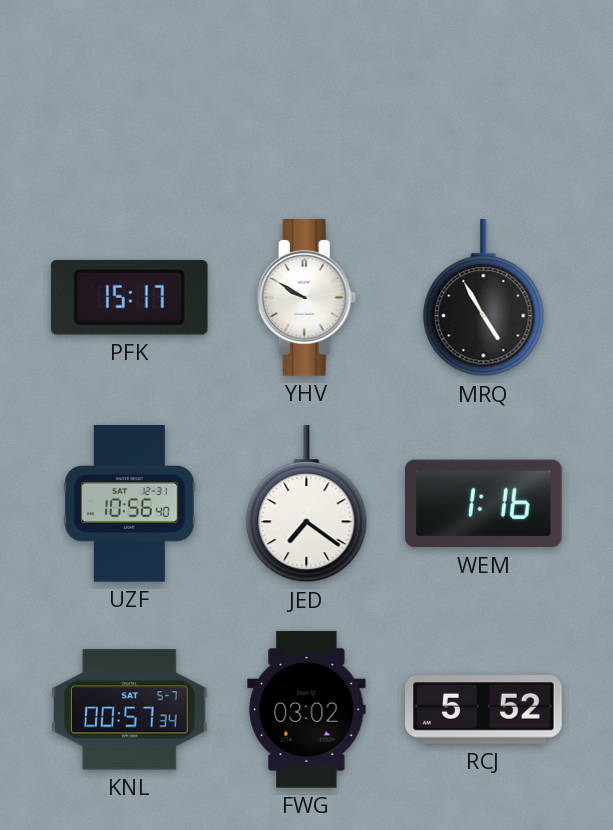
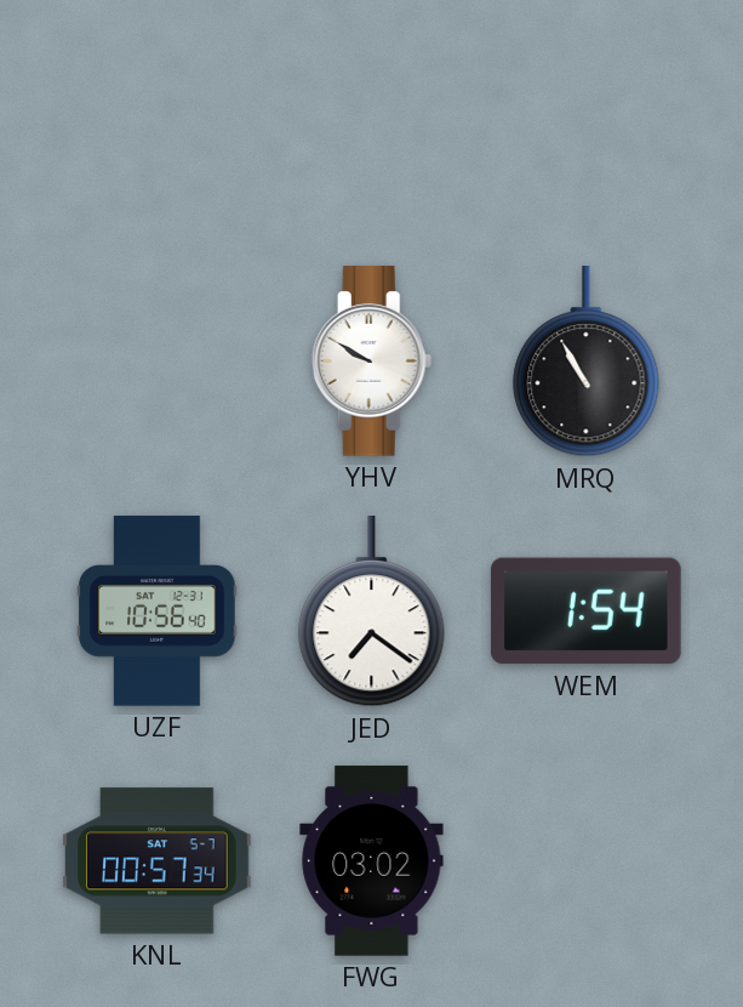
PFK: 15:17 -> none (129, 297)
MRQ: 4:55 -> 10:55 (587, 362)
WEM: 1:16 -> 1:54 (587, 611)
RCJ: 5:52 -> none (484, 710)
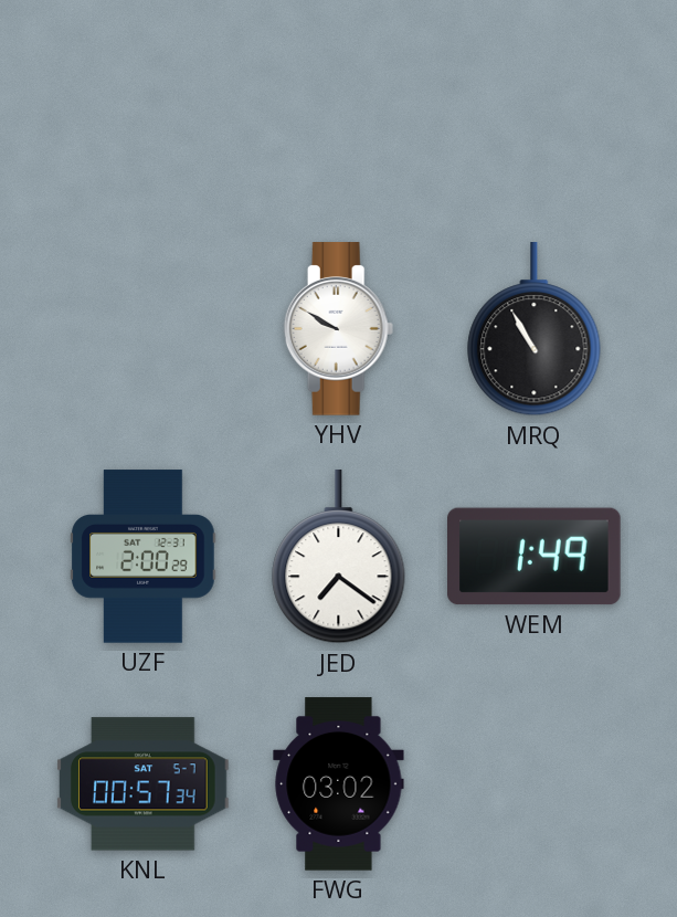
UZF: 10:56 -> 2:00 (144, 557)
WEM: 1:54 -> 1:49 (535, 557)
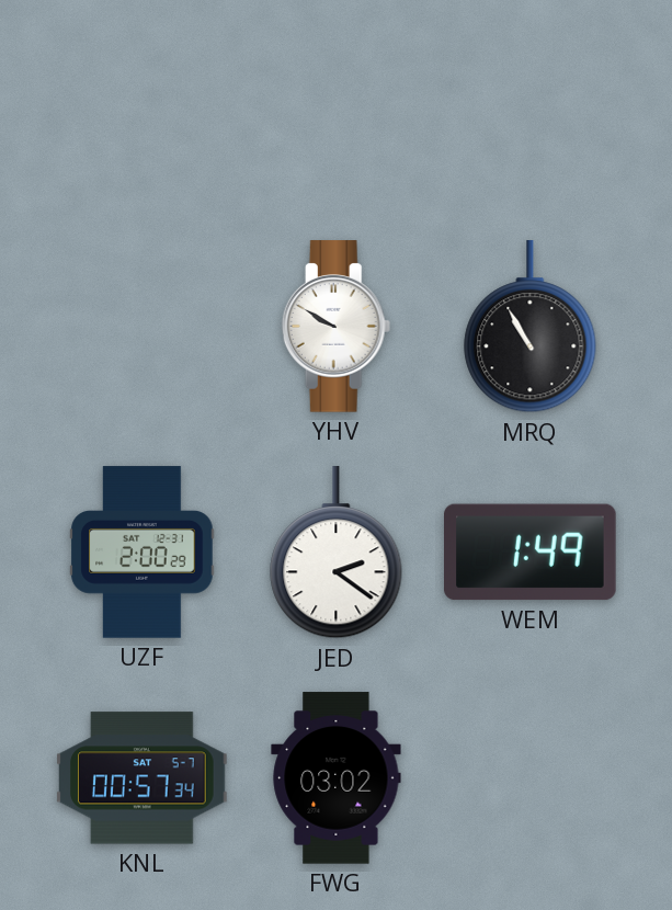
JED: 7:21 -> 2:21 (337, 553)
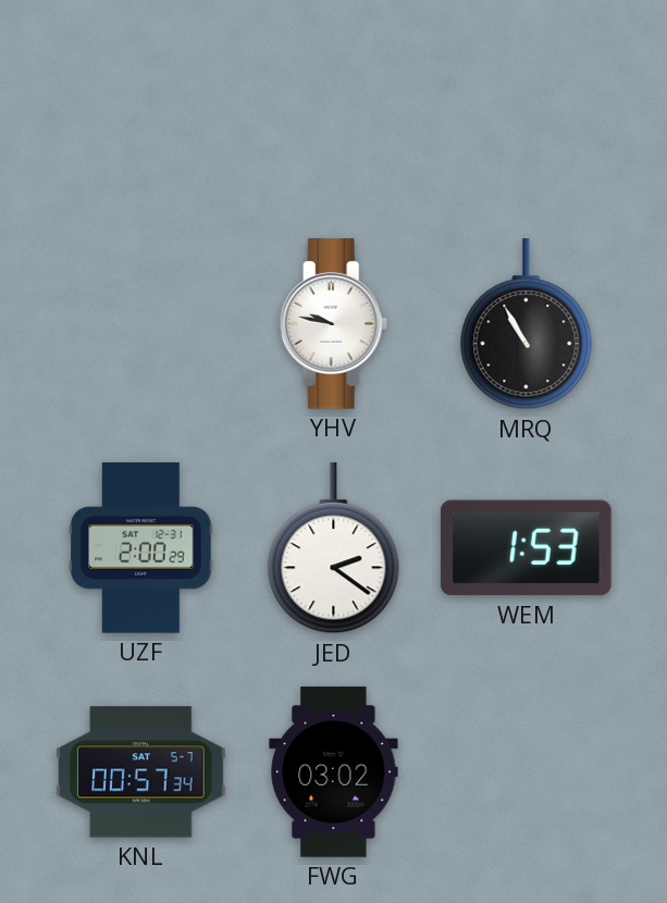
YHV: 9:50 -> 9:47 (334, 324)
WEM: 1:49 -> 1:53 (527, 548)
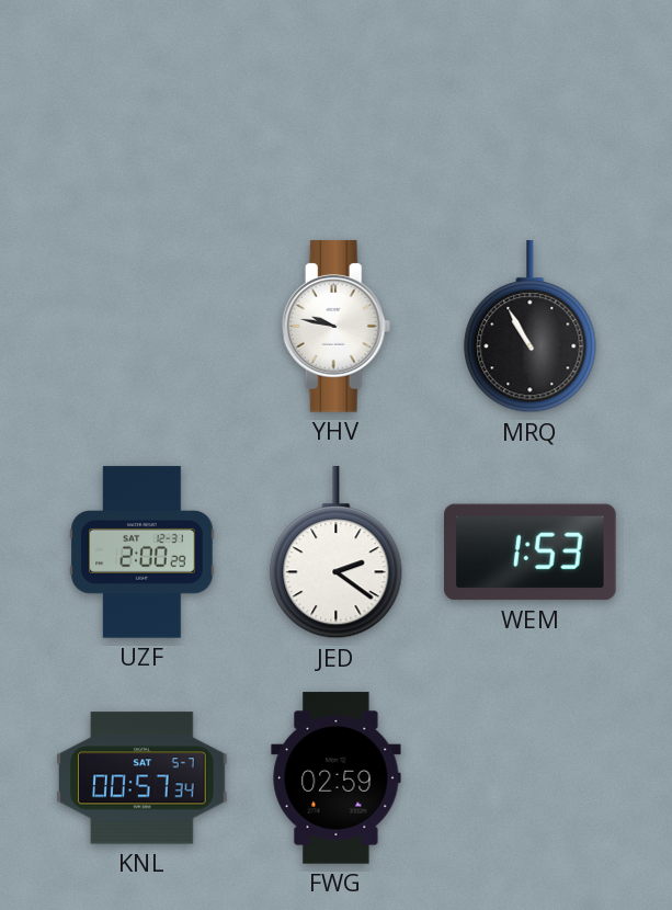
FWG: 03:02 -> 02:59 (337, 778)
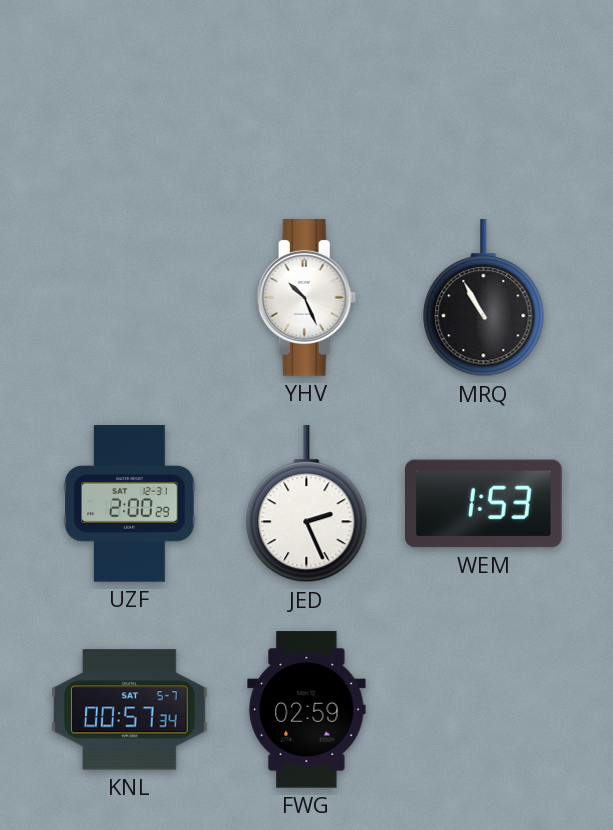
YHV: 9:47 -> 10:26 (307, 298)
JED: 2:21 -> 2:26 (307, 504)
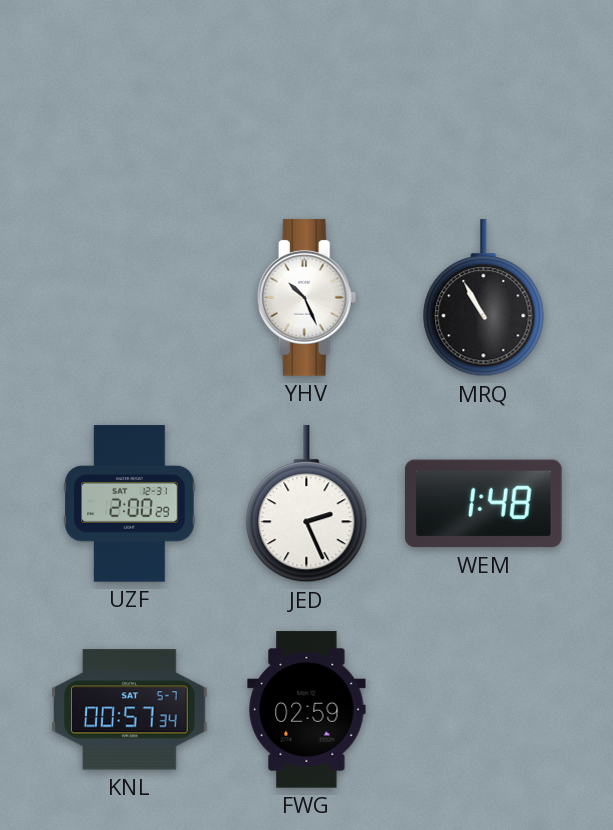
WEM: 1:53 -> 1:48 (484, 504)
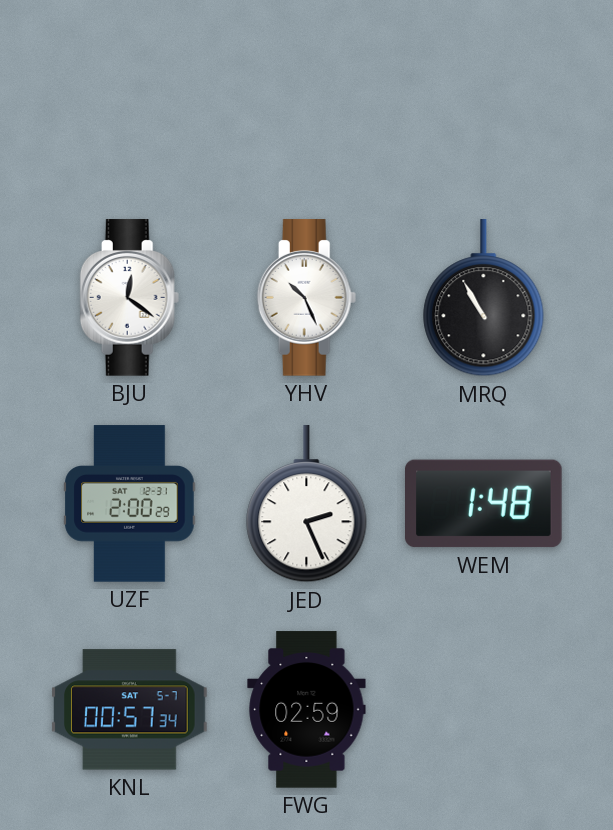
BJU: none -> 12:21 (130, 298)
